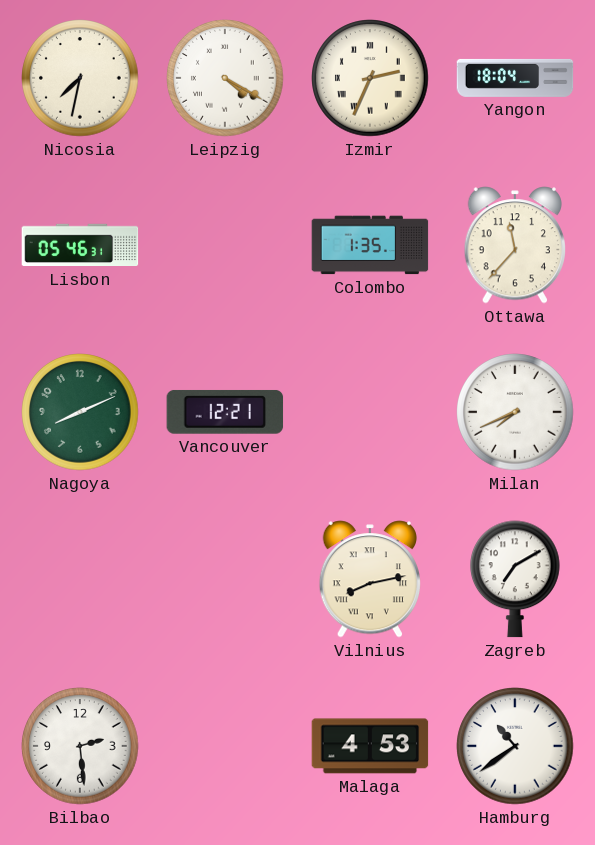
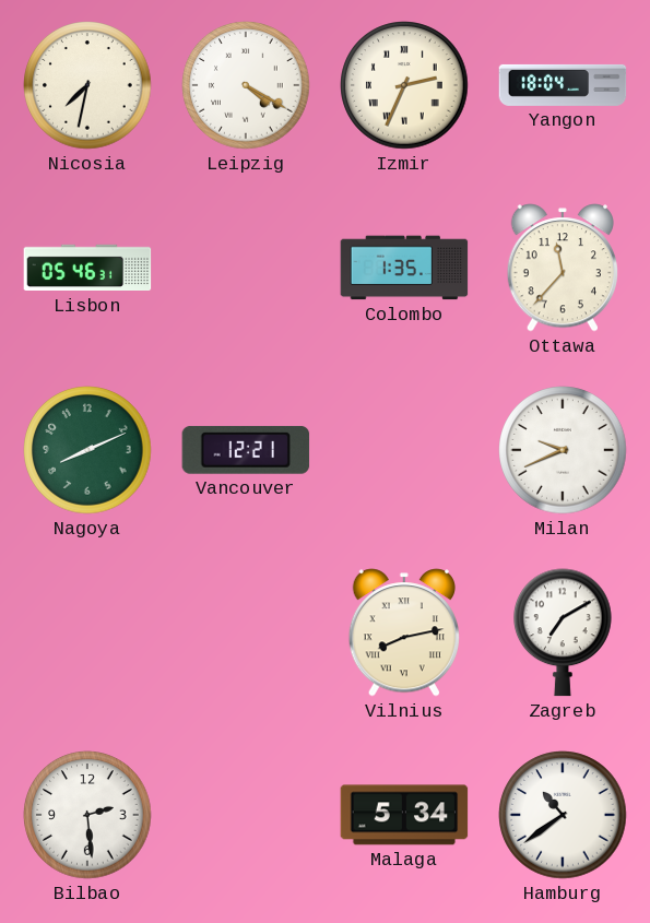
Milan: 7:41 -> 9:41 (563, 450)
Malaga: 4:53 -> 5:34 (404, 815)
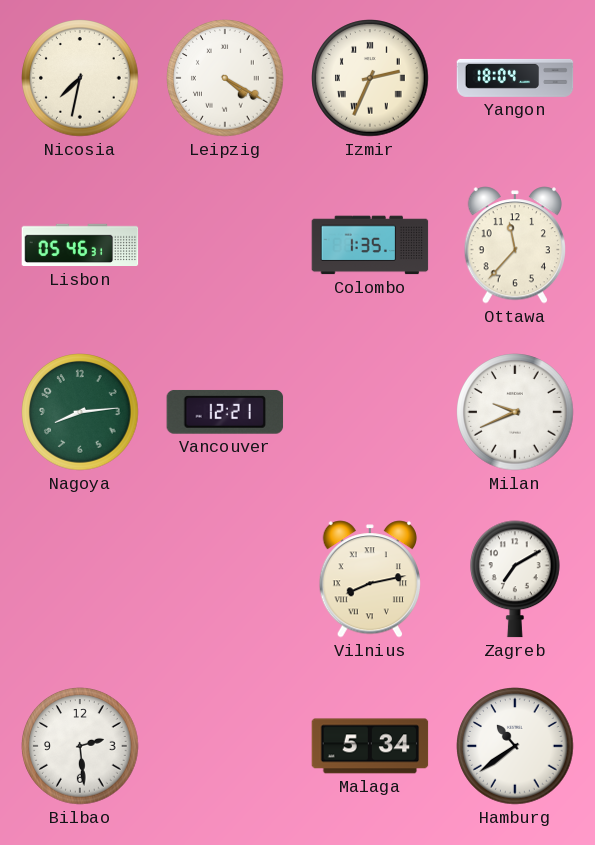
Nagoya: 8:11 -> 8:14 (80, 412)
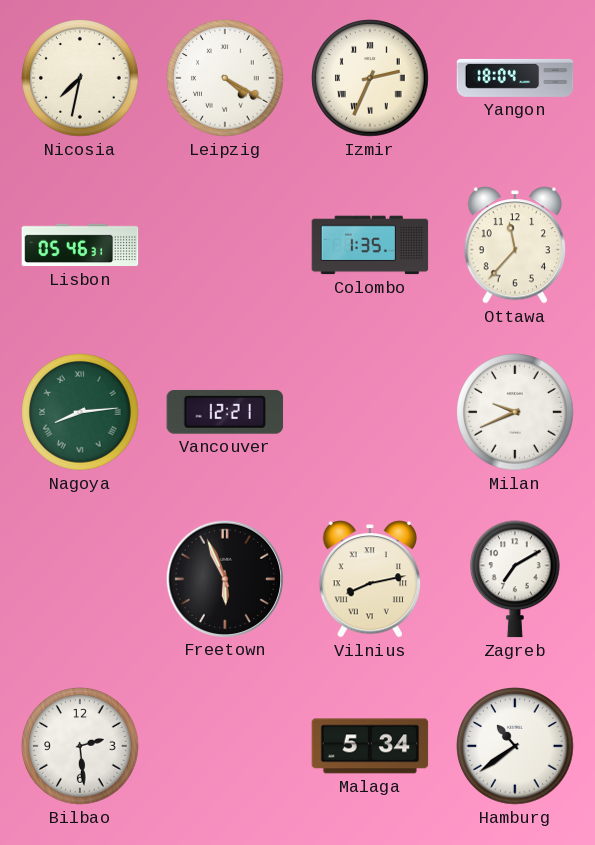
Nagoya numerals: Arabic -> Roman (80, 412)
Freetown: none -> 5:56 (224, 578)
